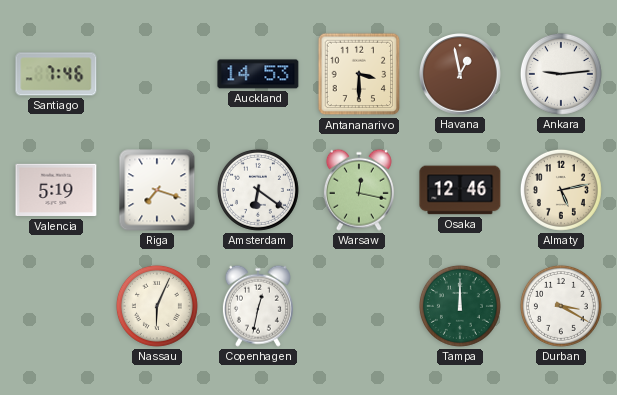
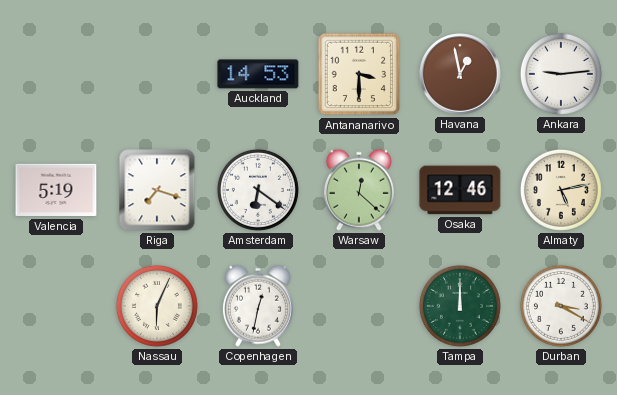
Santiago: 7:46 -> none (56, 74)
Warsaw: 12:17 -> 12:22 (359, 190)
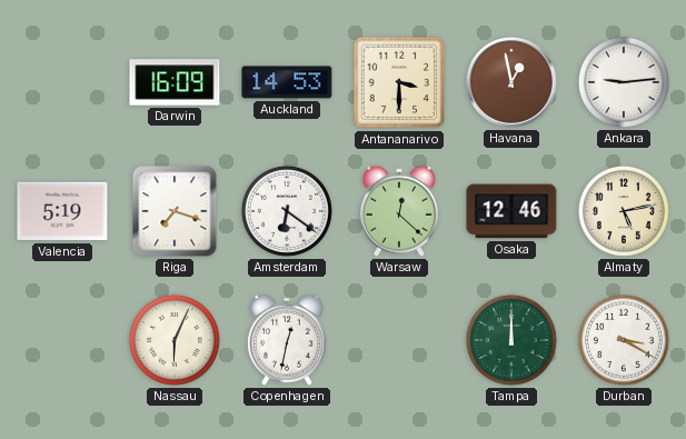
Darwin: none -> 16:09 (175, 82)
